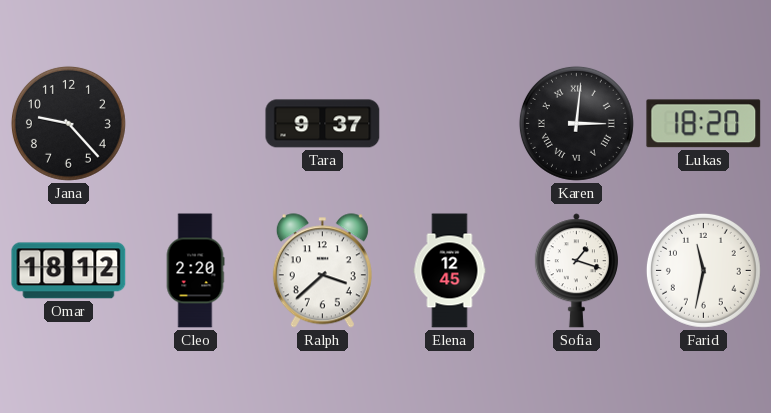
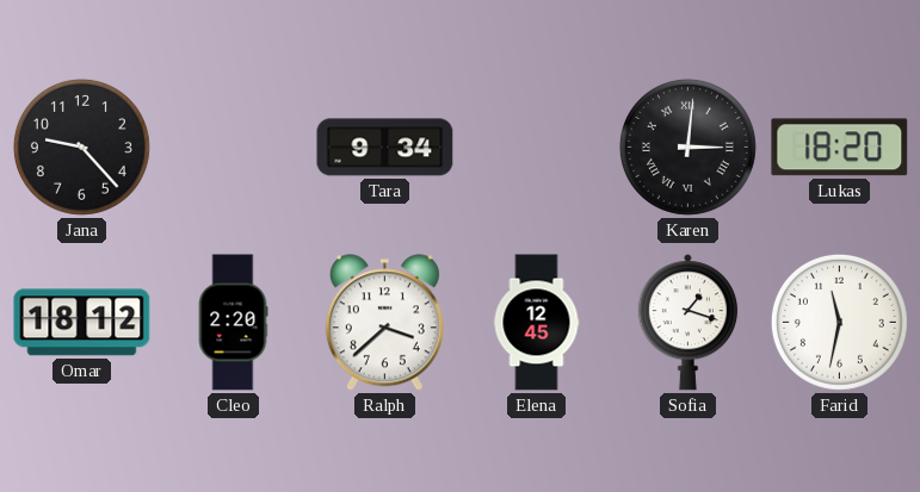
Tara: 9:37 -> 9:34 (385, 148)
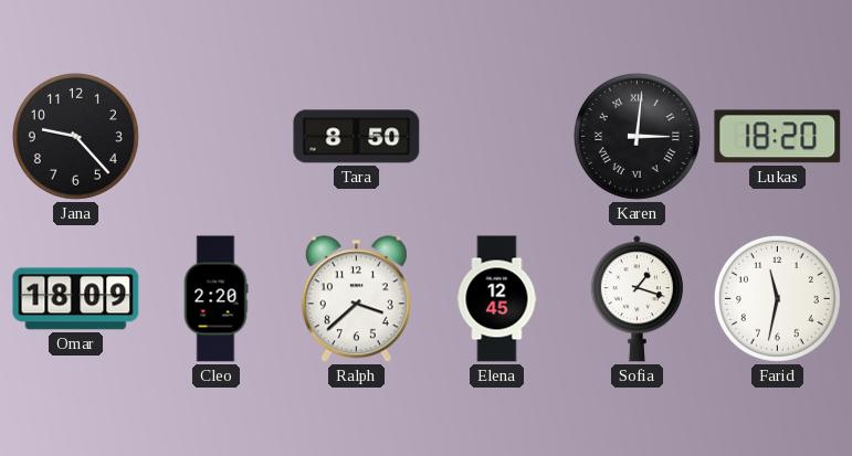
Tara: 9:34 -> 8:50 (357, 137)
Omar: 18:12 -> 18:09 (76, 299)
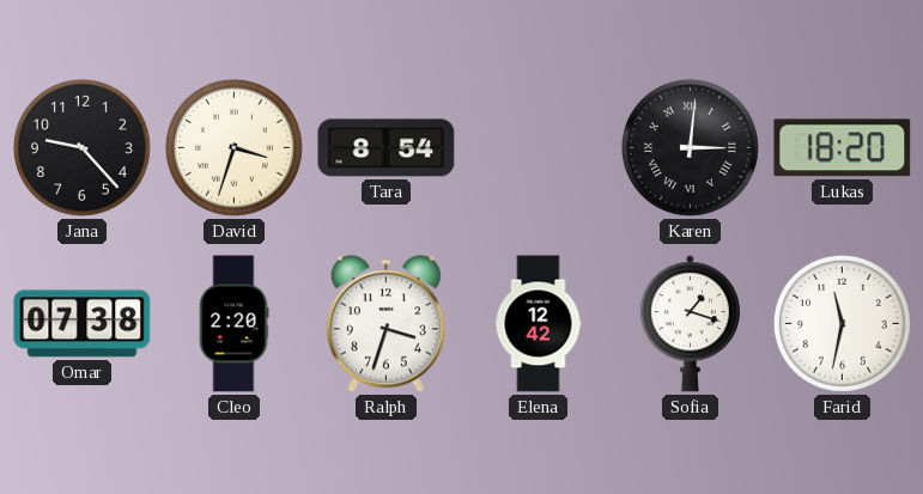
David: none -> 3:33 (233, 147)
Tara: 8:50 -> 8:54 (387, 148)
Omar: 18:09 -> 07:38 (83, 324)
Ralph: 3:38 -> 3:33 (385, 324)
Elena: 12:45 -> 12:42 (539, 324)
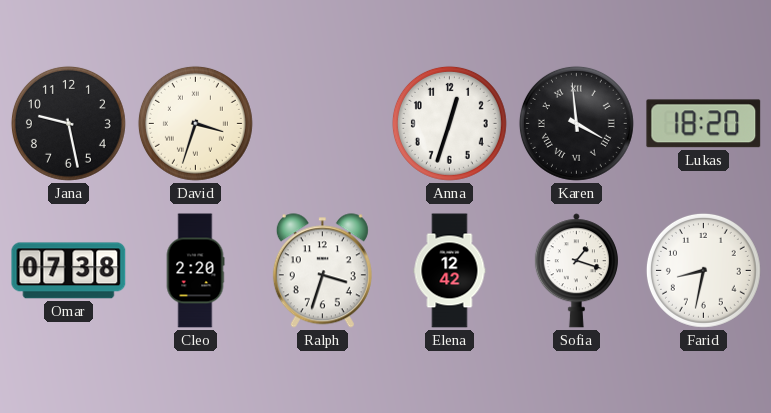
Jana: 9:23 -> 9:28 (68, 123)
Tara: 8:54 -> none (387, 148)
Anna: none -> 12:33 (449, 123)
Karen: 3:01 -> 3:59 (576, 123)
Farid: 11:32 -> 8:32 (703, 270)
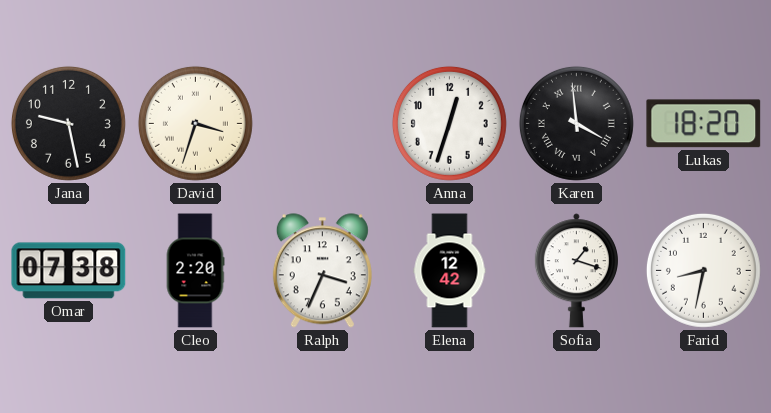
Ralph: 3:33 -> 3:34 (322, 271)
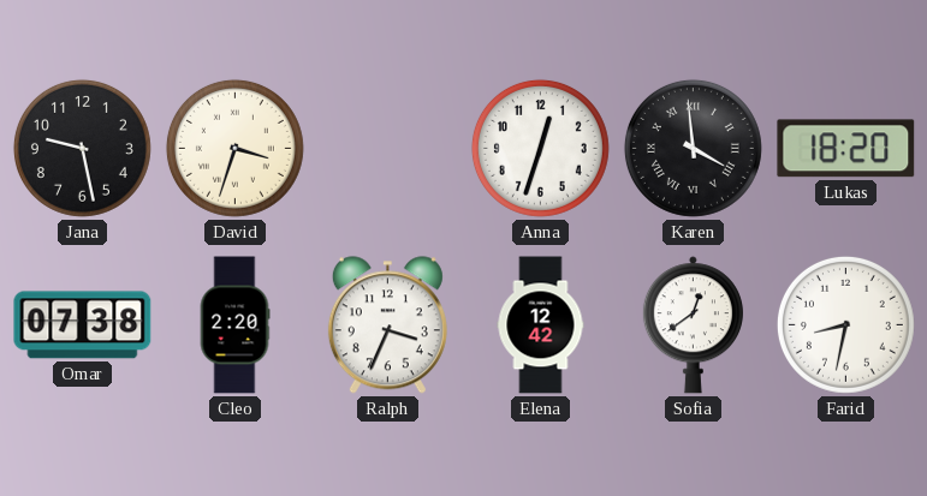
Sofia: 1:18 -> 12:39 (693, 325)
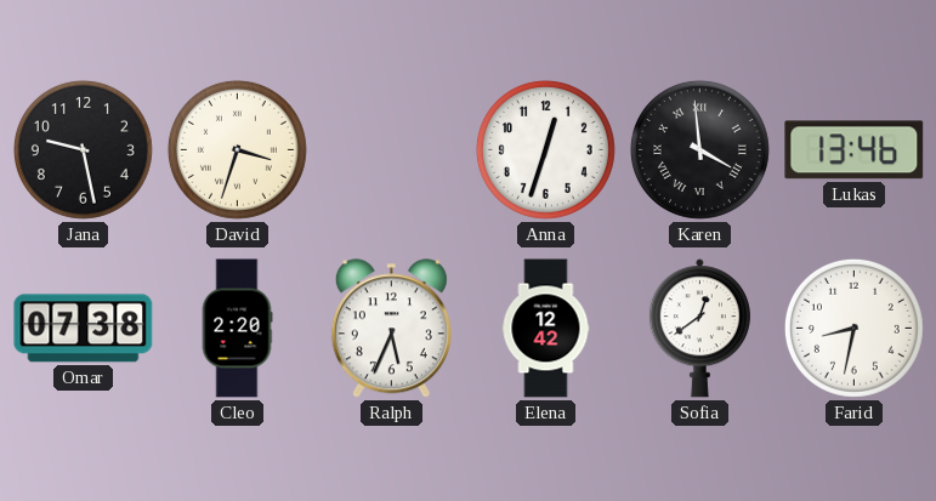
Lukas: 18:20 -> 13:46 (855, 150)
Ralph: 3:34 -> 5:34 (391, 329)
